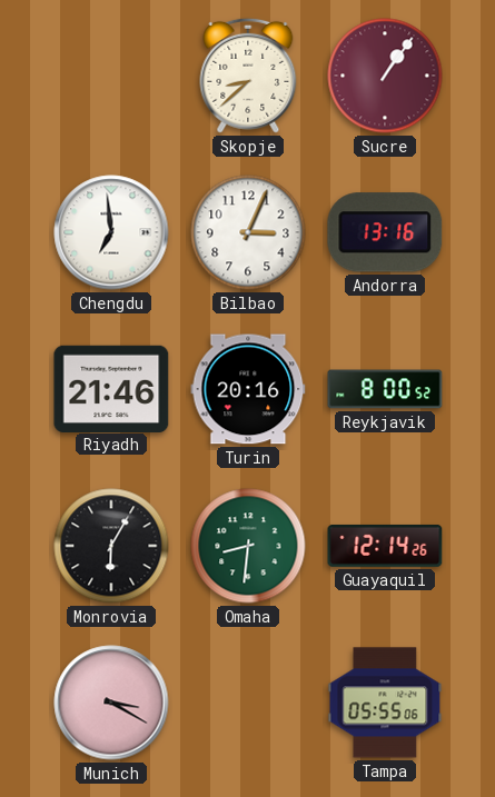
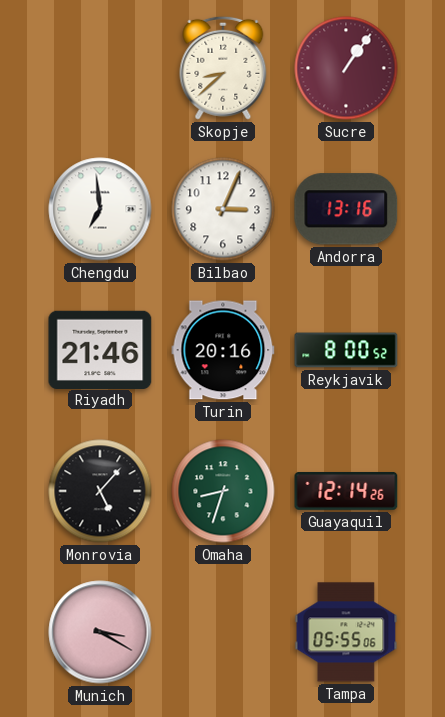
Monrovia: 6:05 -> 5:07 (100, 491)
Omaha: 8:31 -> 8:33 (223, 491)
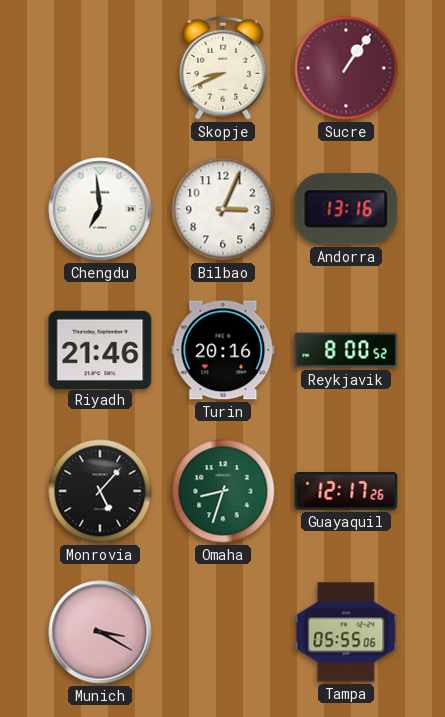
Skopje: 8:38 -> 8:41 (223, 68)
Guayaquil: 12:14 -> 12:17 (346, 491)
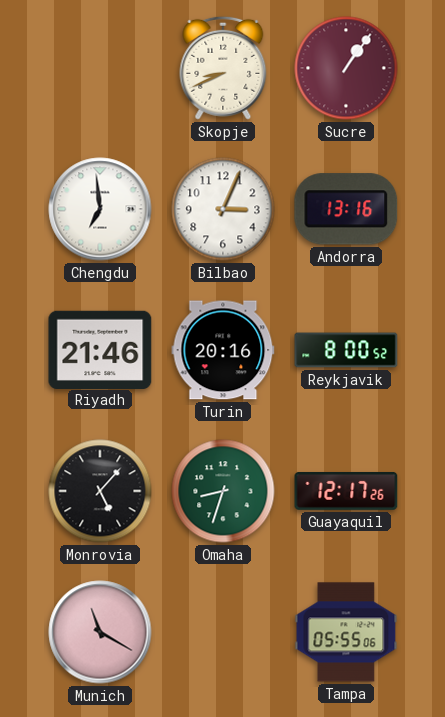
Munich: 3:20 -> 11:20 (100, 632)
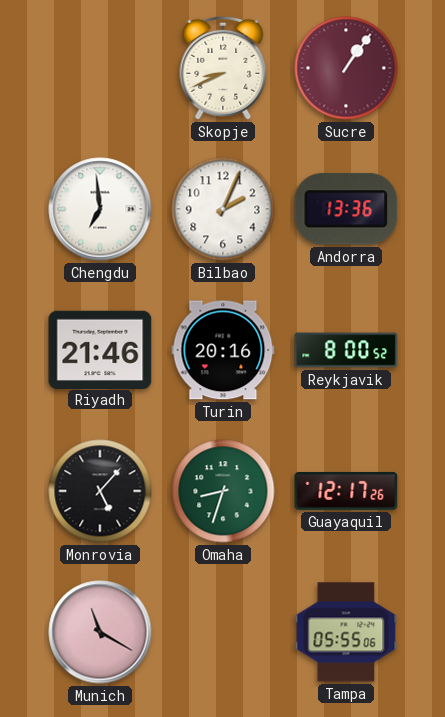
Bilbao: 3:04 -> 2:04 (223, 209)
Andorra: 13:16 -> 13:36 (346, 209)
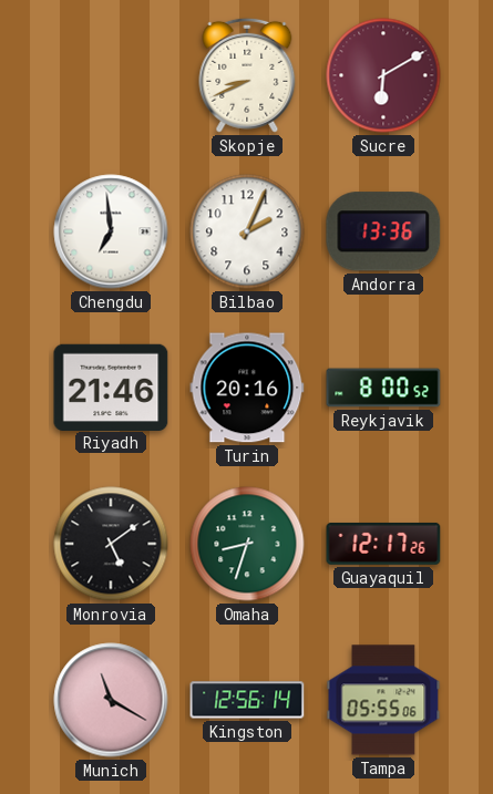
Sucre: 1:06 -> 6:10 (383, 75)
Monrovia: 5:07 -> 5:09 (111, 544)
Kingston: none -> 12:56 (247, 700)
